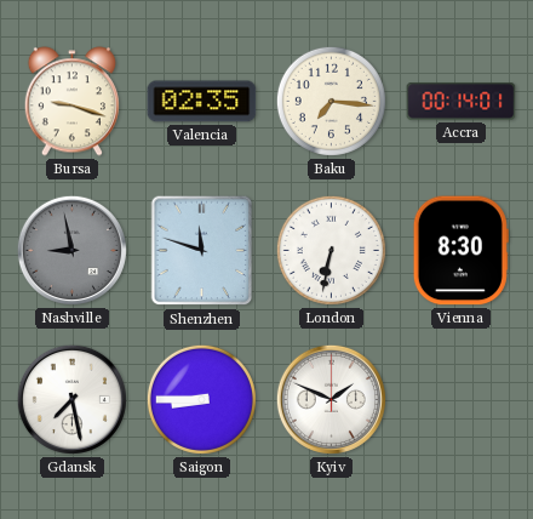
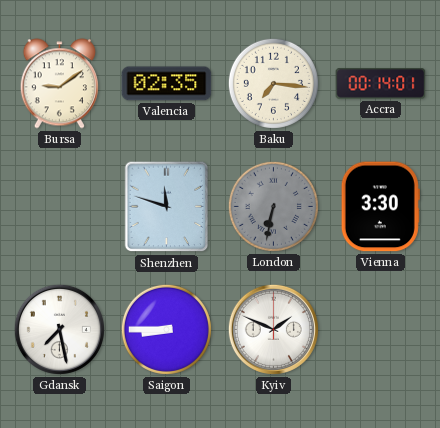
Bursa: 9:18 -> 9:09 (59, 84)
Nashville: 8:58 -> none (71, 250)
London dial: white -> grey (273, 206)
Vienna: 8:30 -> 3:30 (380, 207)
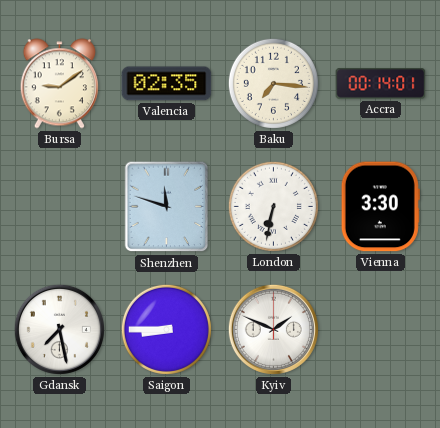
London dial: grey -> white (273, 206)
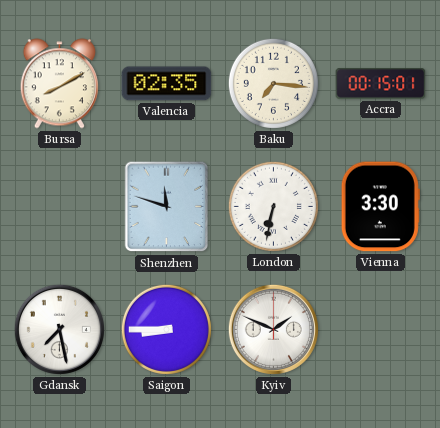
Bursa: 9:09 -> 8:10 (59, 84)
Accra: 00:14 -> 00:15 (381, 84)
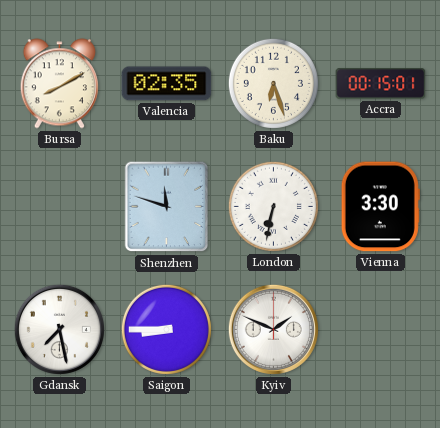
Baku: 7:16 -> 6:27 (273, 83)
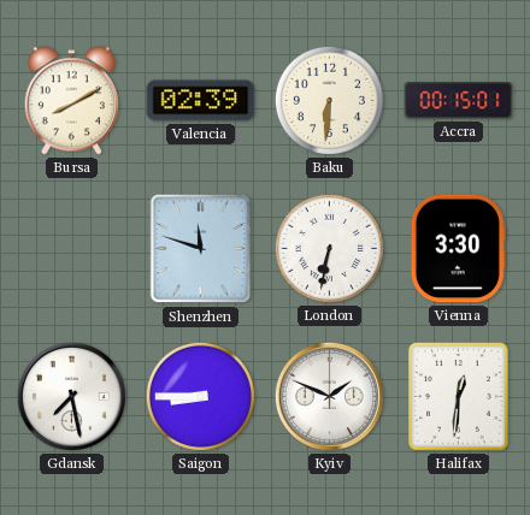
Valencia: 02:35 -> 02:39 (201, 101)
Baku: 6:27 -> 6:31 (329, 100)
Halifax: none -> 12:31 (459, 397)
